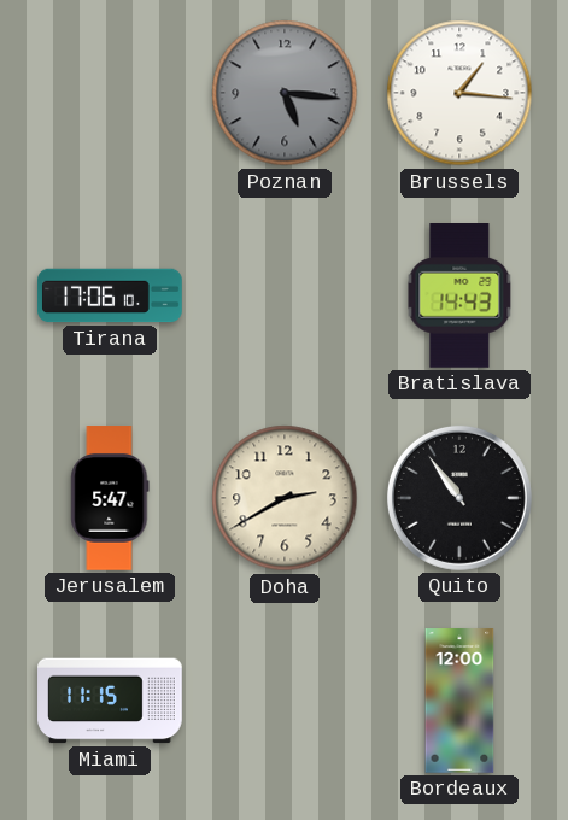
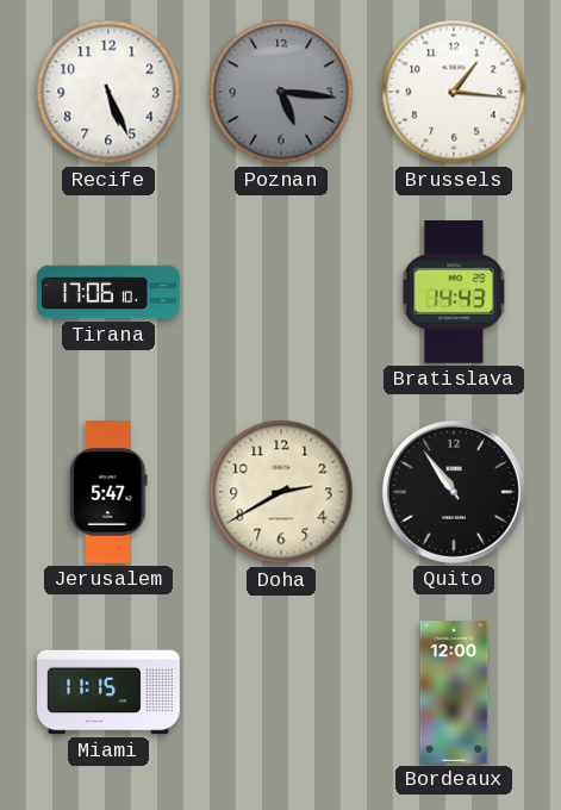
Recife: none -> 5:26 (108, 92)
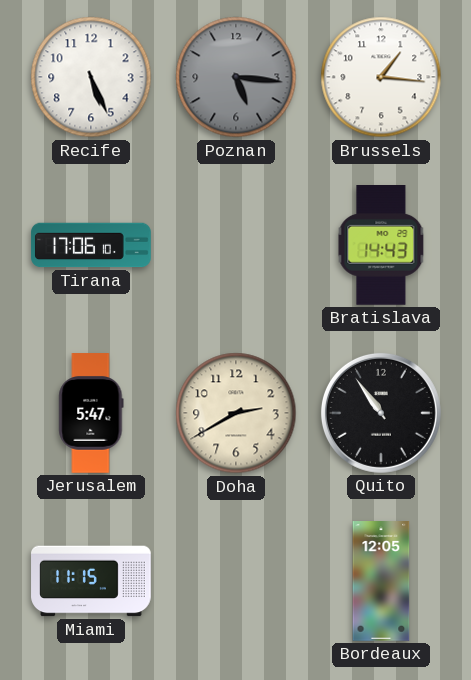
Bordeaux: 12:00 -> 12:05 (381, 581)
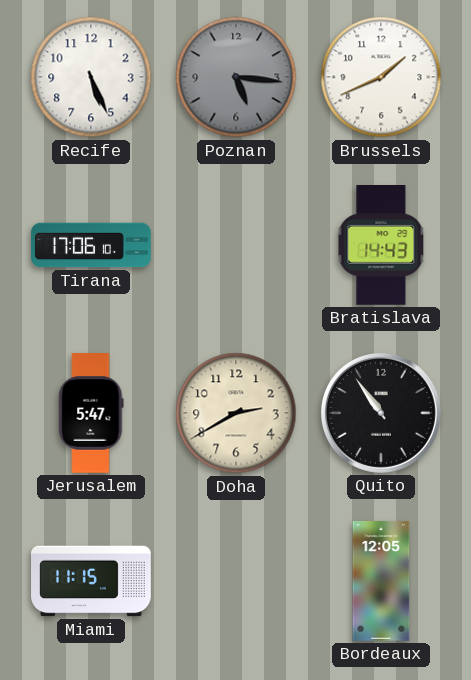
Brussels: 1:16 -> 1:41 (381, 77)
